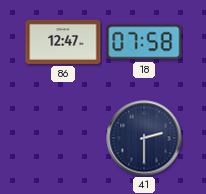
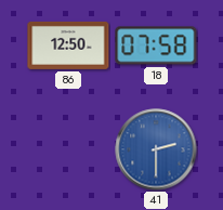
86: 12:47 -> 12:50 (68, 45)
41 dial: navy -> blue (156, 149)
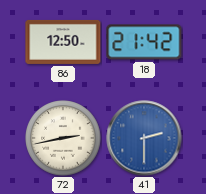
18: 07:58 -> 21:42 (144, 42)
72: none -> 2:43 (63, 138)
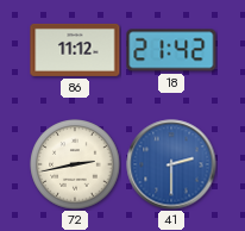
86: 12:50 -> 11:12 (75, 50)
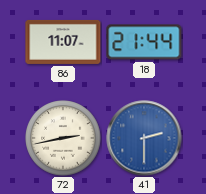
86: 11:12 -> 11:07 (63, 42)
18: 21:42 -> 21:44 (144, 42)
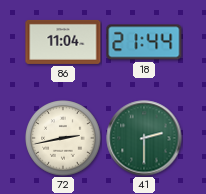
86: 11:07 -> 11:04 (63, 42)
41 dial: blue -> green (144, 138)
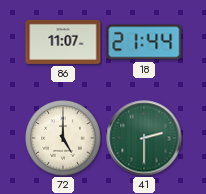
86: 11:04 -> 11:07 (63, 42)
72: 2:43 -> 5:00 (63, 138)
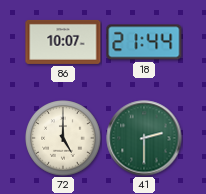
86: 11:07 -> 10:07 (63, 42)
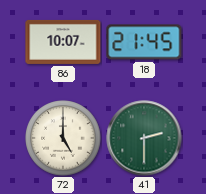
18: 21:44 -> 21:45 (144, 42)
